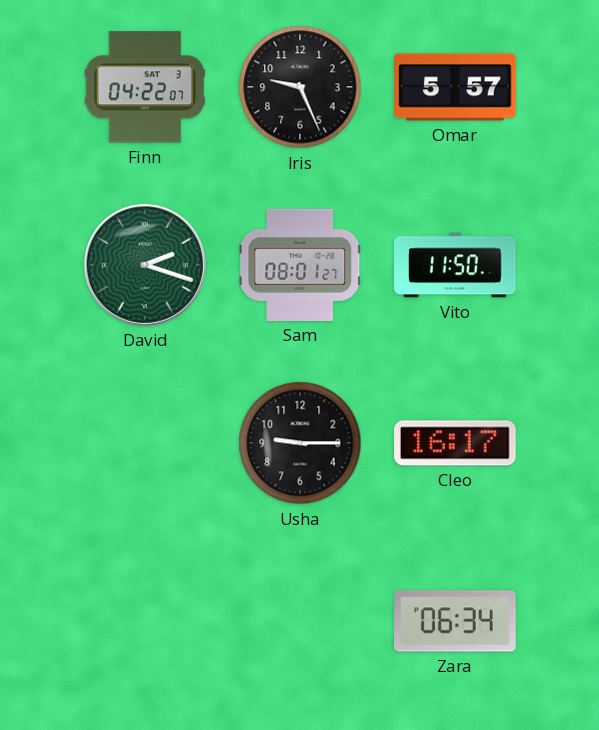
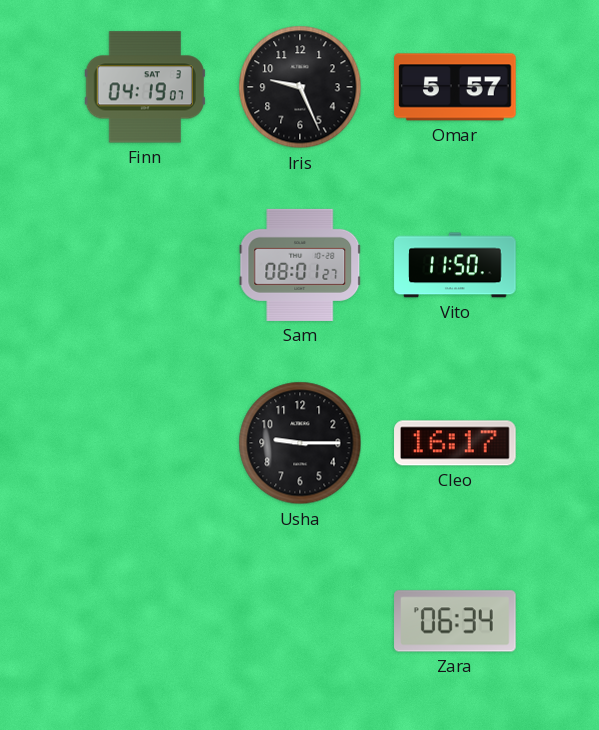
Finn: 04:22 -> 04:19 (145, 87)
David: 2:18 -> none (145, 265)
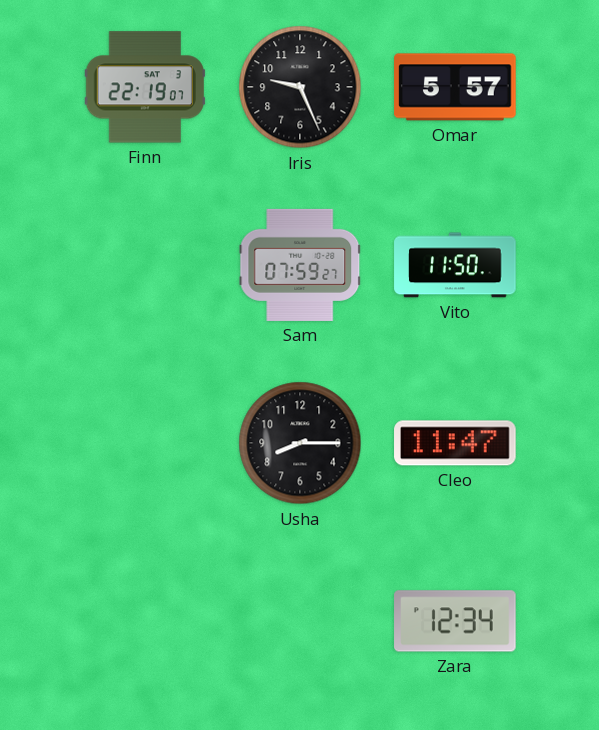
Finn: 04:19 -> 22:19 (145, 87)
Sam: 08:01 -> 07:59 (300, 265)
Usha: 9:15 -> 8:15 (300, 443)
Cleo: 16:17 -> 11:47 (455, 443)
Zara: 06:34 -> 12:34 (455, 621)
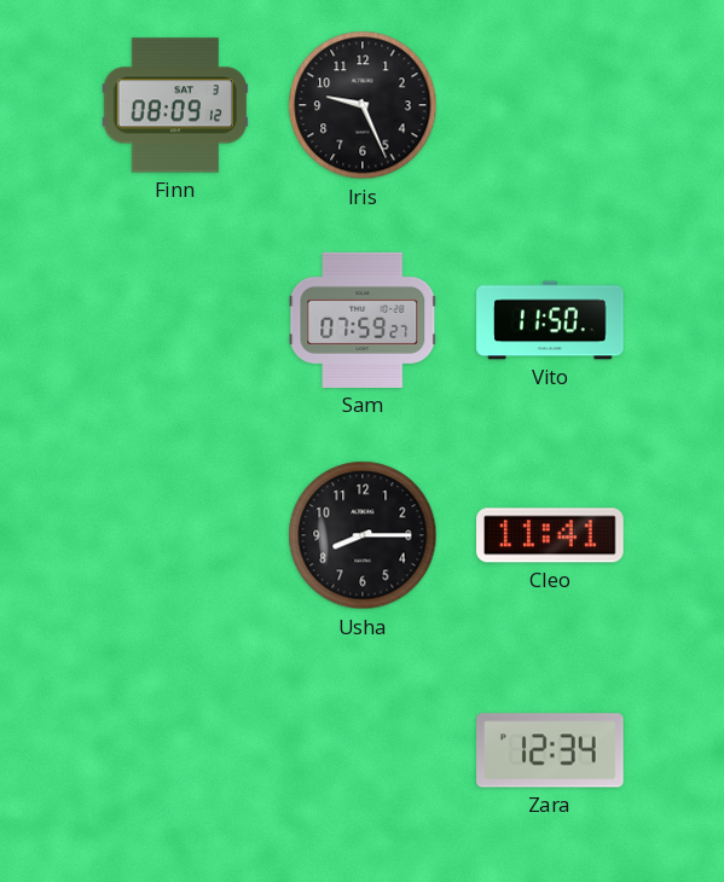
Finn: 22:19 -> 08:09 (175, 105)
Omar: 5:57 -> none (455, 87)
Cleo: 11:47 -> 11:41 (550, 535)
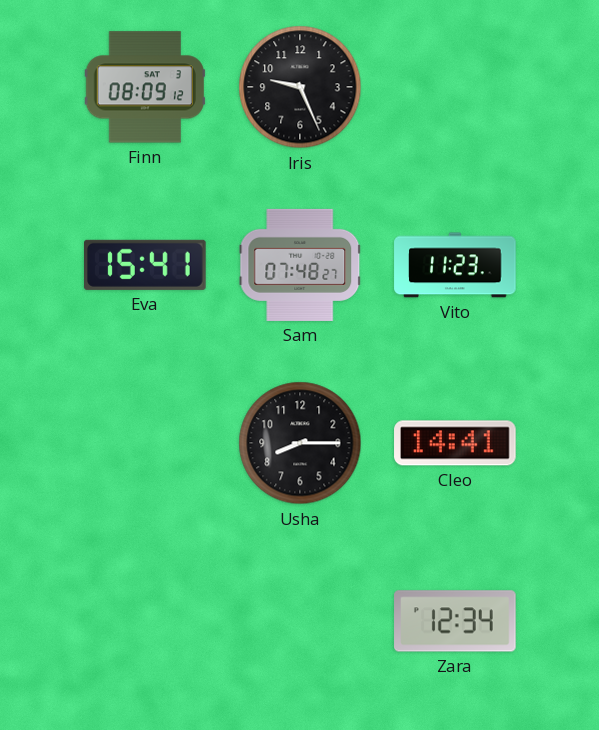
Eva: none -> 15:41 (146, 265)
Sam: 07:59 -> 07:48 (300, 265)
Vito: 11:50 -> 11:23 (455, 265)
Cleo: 11:41 -> 14:41 (455, 443)
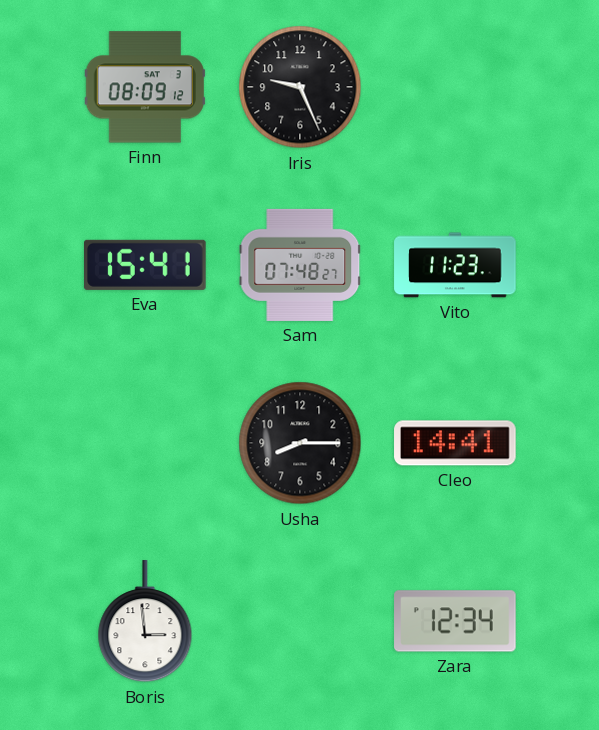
Boris: none -> 2:59 (145, 622)
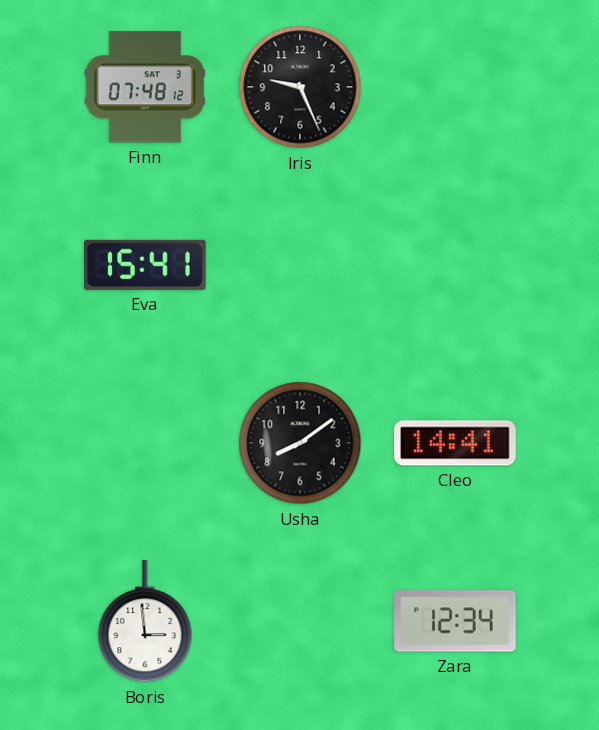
Finn: 08:09 -> 07:48 (145, 87)
Sam: 07:48 -> none (300, 265)
Vito: 11:23 -> none (455, 265)
Usha: 8:15 -> 8:09 (300, 443)
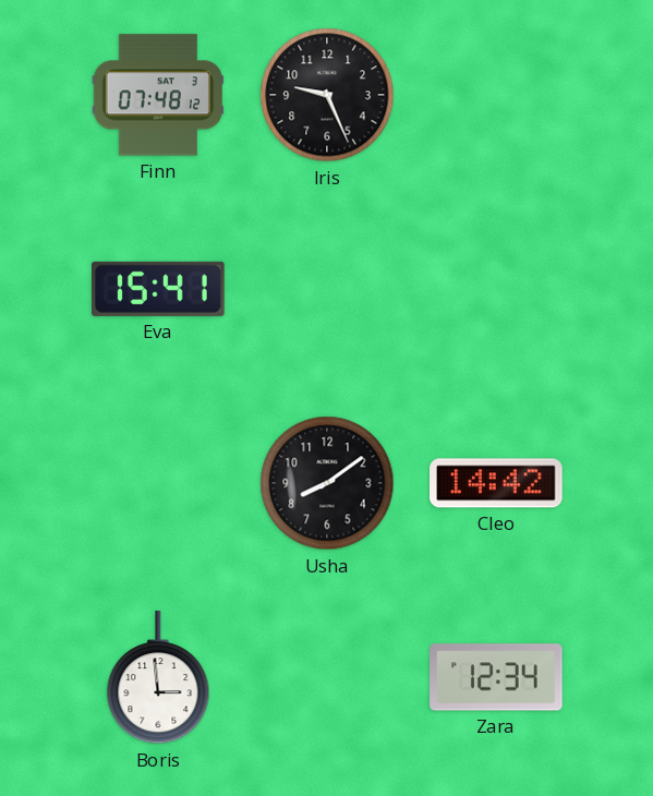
Cleo: 14:41 -> 14:42 (496, 483)
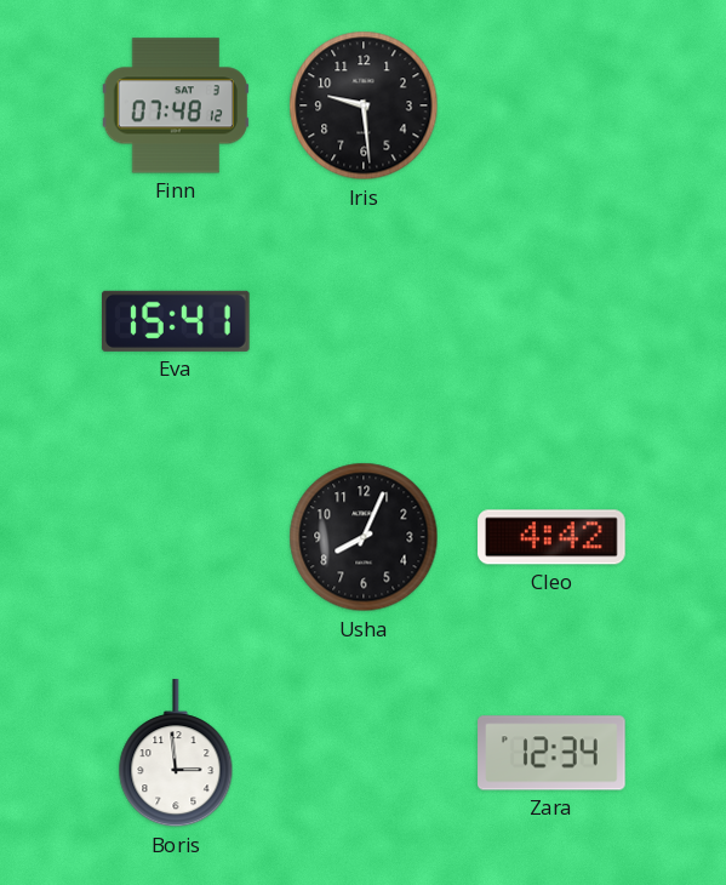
Iris: 9:26 -> 9:29 (364, 105)
Usha: 8:09 -> 8:04 (364, 537)
Cleo: 14:42 -> 4:42 (551, 537)
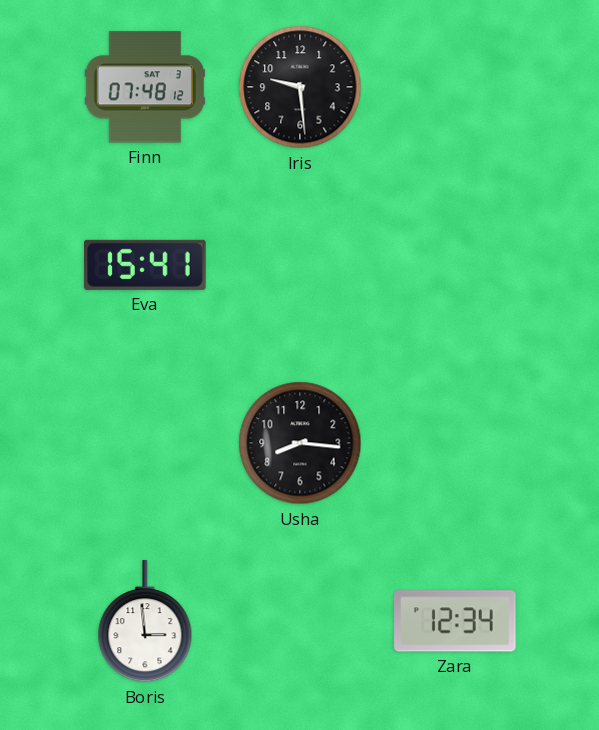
Usha: 8:04 -> 8:16 (300, 443)
Cleo: 4:42 -> none (551, 537)
